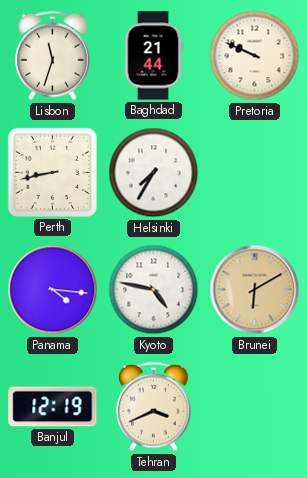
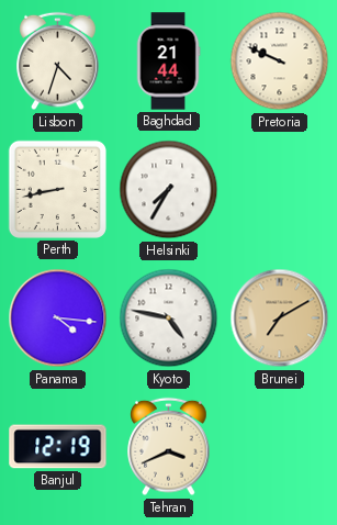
Lisbon: 11:33 -> 4:33 (58, 62)
Brunei: 6:10 -> 7:10 (280, 319)
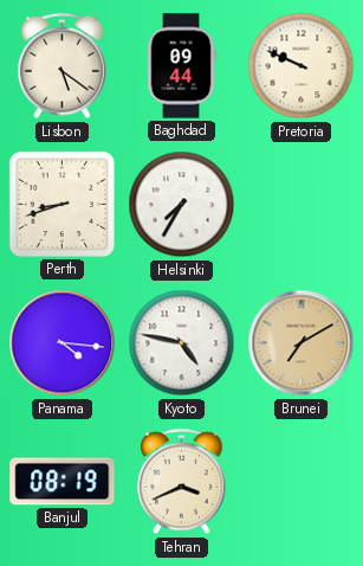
Lisbon: 4:33 -> 5:21 (63, 66)
Baghdad: 21:44 -> 09:44 (181, 66)
Perth: 8:43 -> 8:42 (61, 204)
Banjul: 12:19 -> 08:19 (63, 482)
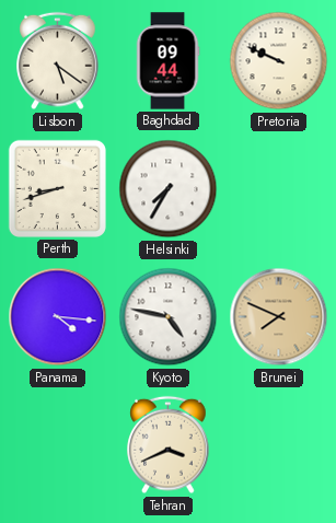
Brunei: 7:10 -> 7:49 (279, 317)
Banjul: 08:19 -> none (63, 482)
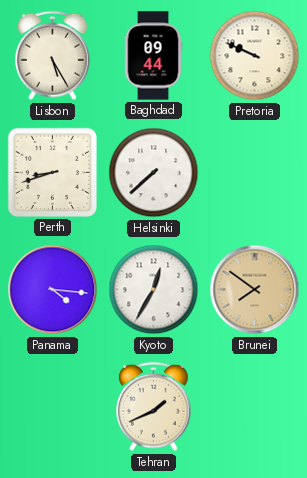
Lisbon: 5:21 -> 5:25 (53, 56)
Helsinki: 7:35 -> 7:38 (154, 173)
Kyoto: 4:47 -> 12:35 (154, 290)
Brunei: 7:49 -> 7:51 (255, 290)
Tehran: 3:41 -> 1:41 (154, 407)
